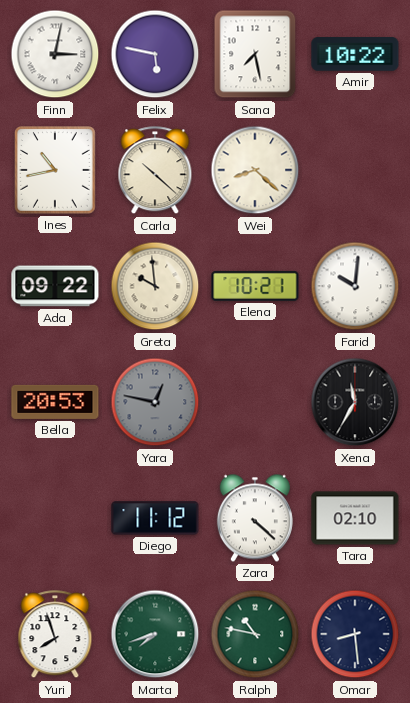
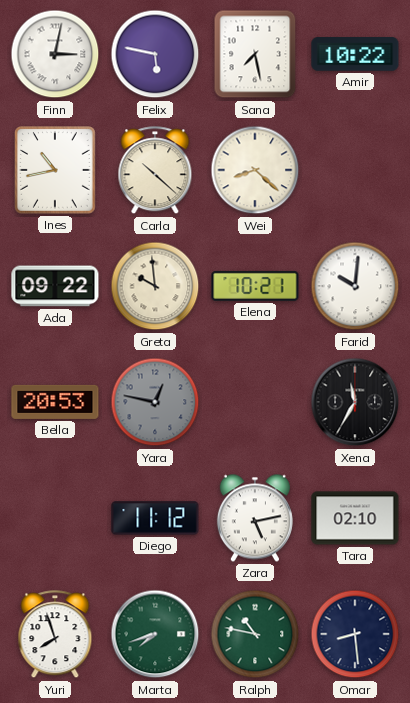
Zara: 4:22 -> 5:13 (255, 518)
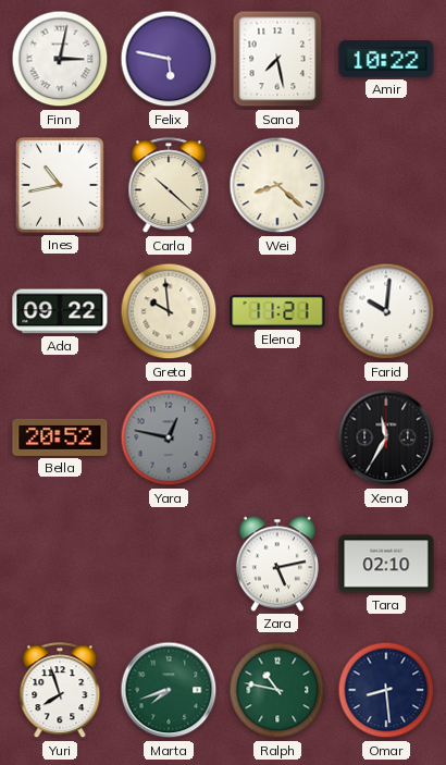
Elena: 10:21 -> 11:21 (277, 311)
Bella: 20:53 -> 20:52 (60, 437)
Diego: 11:12 -> none (155, 518)
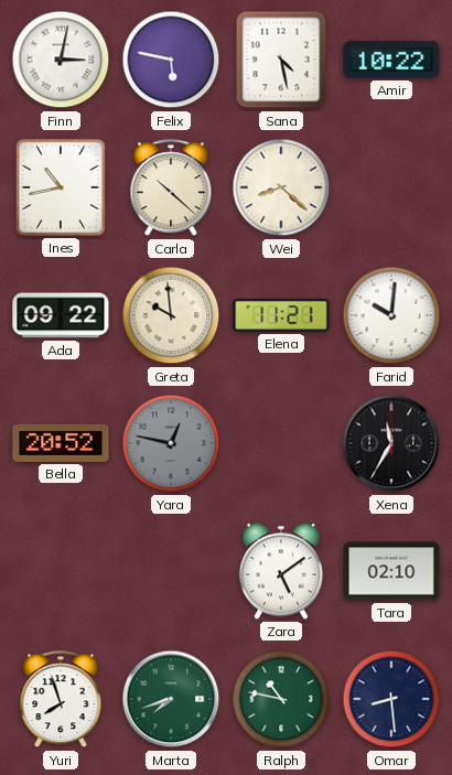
Sana: 7:28 -> 4:28 (281, 60)
Zara: 5:13 -> 5:09 (281, 571)
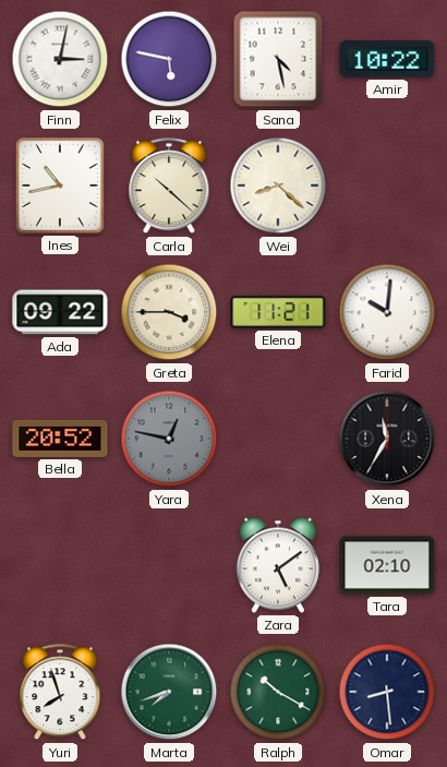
Greta: 9:59 -> 3:45 (169, 312)
Ralph: 10:47 -> 10:20 (278, 692)
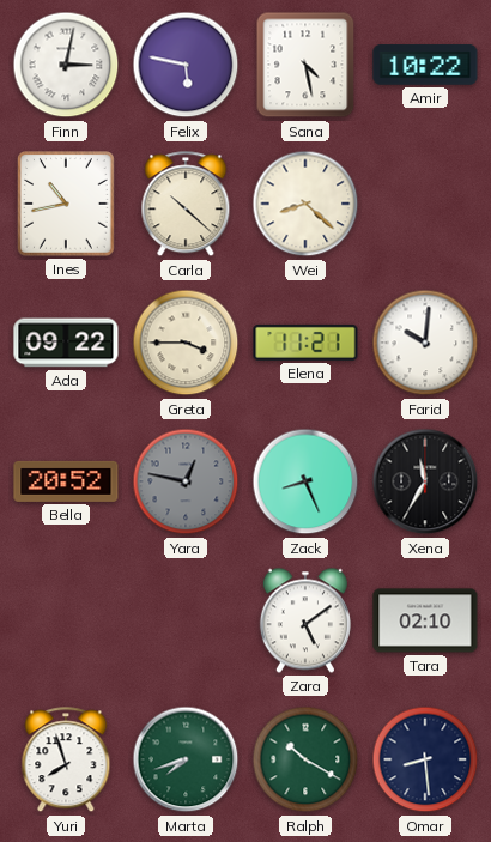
Zack: none -> 8:26 (305, 481)
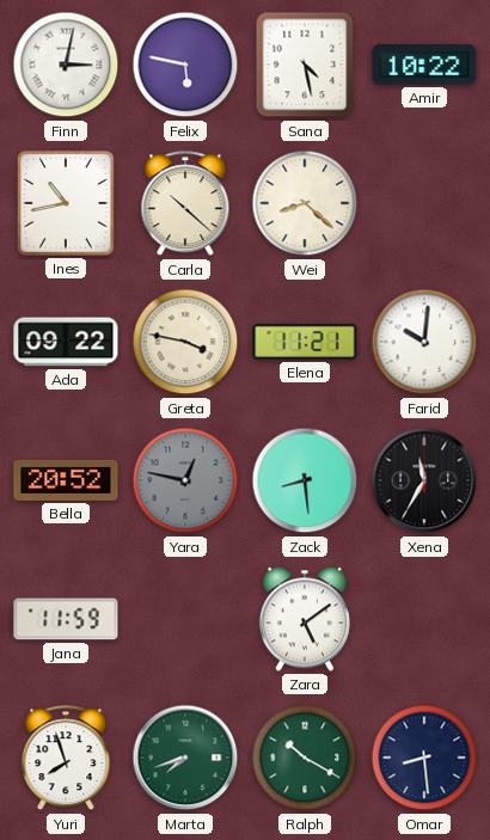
Greta: 3:45 -> 3:47 (185, 342)
Zack: 8:26 -> 8:29 (305, 480)
Jana: none -> 11:59 (66, 619)
Tara: 02:10 -> none (425, 620)
